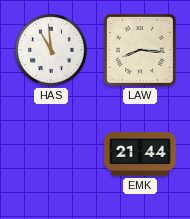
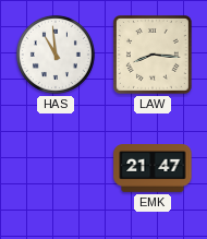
EMK: 21:44 -> 21:47 (153, 169)
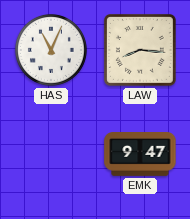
HAS: 10:59 -> 11:04 (51, 50)
EMK: 21:47 -> 9:47 (140, 155)
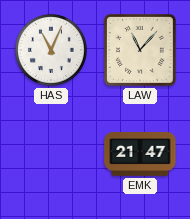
LAW: 8:16 -> 11:07 (140, 50)
EMK: 9:47 -> 21:47 (140, 155)
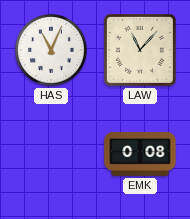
EMK: 21:47 -> 0:08 (140, 155)
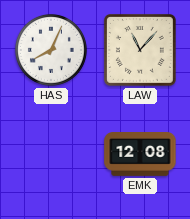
HAS: 11:04 -> 8:04 (51, 50)
EMK: 0:08 -> 12:08 (140, 155)
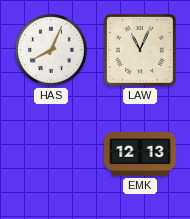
LAW: 11:07 -> 11:04 (140, 50)
EMK: 12:08 -> 12:13 (140, 155)
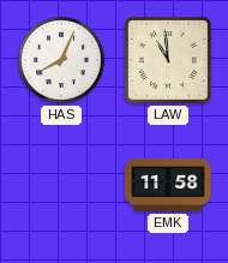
LAW: 11:04 -> 10:59 (168, 60)
EMK: 12:13 -> 11:58 (168, 186)
